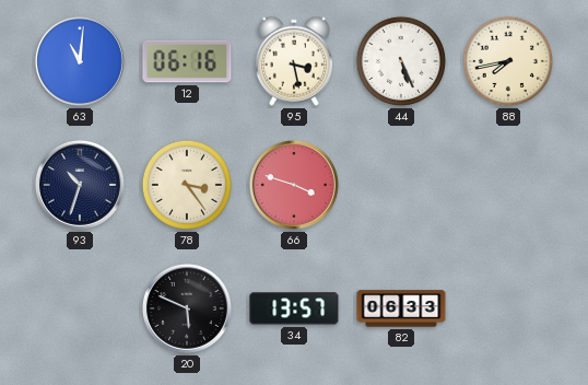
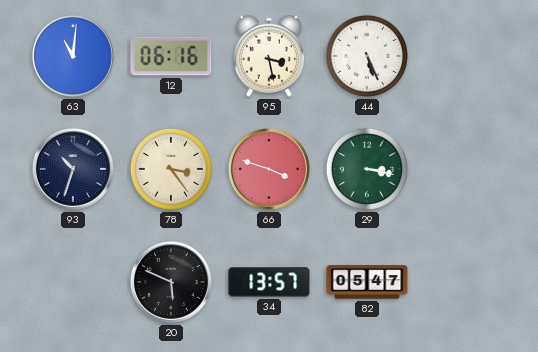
88: 7:43 -> none (508, 61)
29: none -> 3:17 (367, 169)
82: 06:33 -> 05:47 (367, 282)
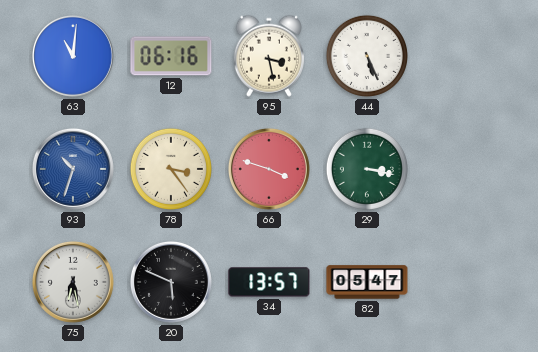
93 dial: navy -> blue (73, 169)
75: none -> 6:28 (73, 282)
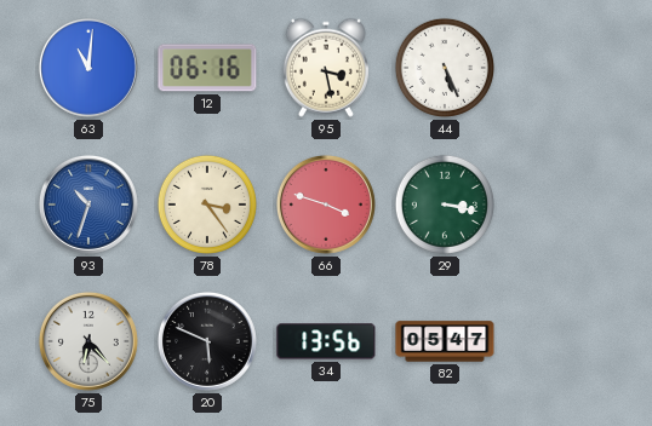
75: 6:28 -> 6:23 (88, 341)
34: 13:57 -> 13:56 (326, 341)
